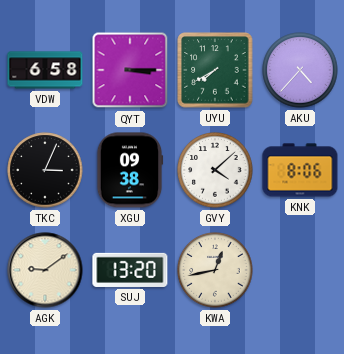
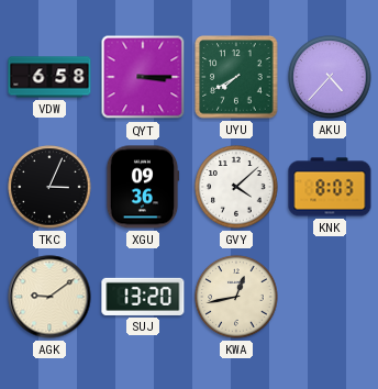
XGU: 09:38 -> 09:36 (143, 187)
KNK: 8:06 -> 8:03 (330, 187)
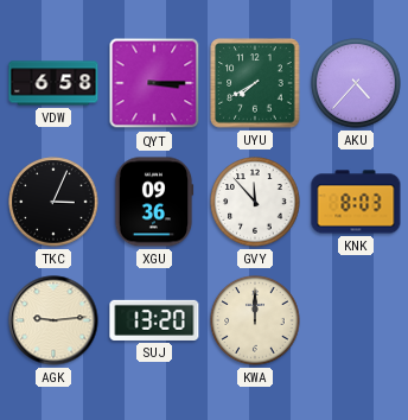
GVY: 4:08 -> 11:53 (255, 202)
AGK: 9:09 -> 9:14 (53, 320)
KWA: 12:43 -> 12:00 (255, 320)
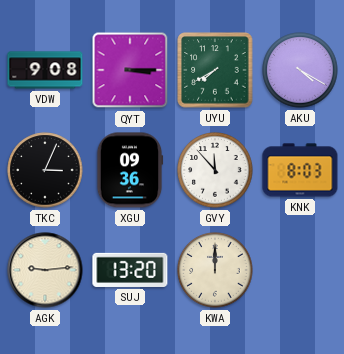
VDW: 6:58 -> 9:08 (45, 70)
AKU: 4:37 -> 4:20 (300, 70)
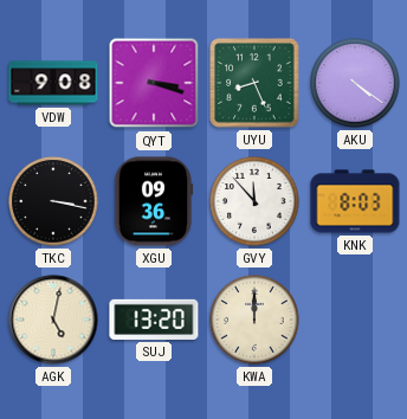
QYT: 3:15 -> 3:18 (154, 83)
UYU: 7:40 -> 8:26 (254, 83)
AKU: 4:20 -> 4:21 (355, 83)
TKC: 3:04 -> 3:17 (53, 201)
AGK: 9:14 -> 5:02 (53, 320)
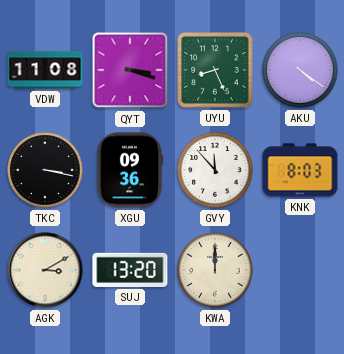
VDW: 9:08 -> 11:08 (45, 70)
AGK: 5:02 -> 3:10 (45, 270)
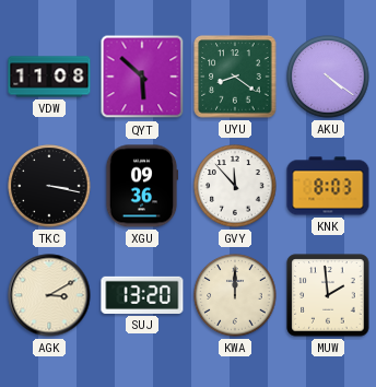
QYT: 3:18 -> 5:52 (142, 77)
UYU: 8:26 -> 8:21 (235, 77)
MUW: none -> 1:59 (328, 295)
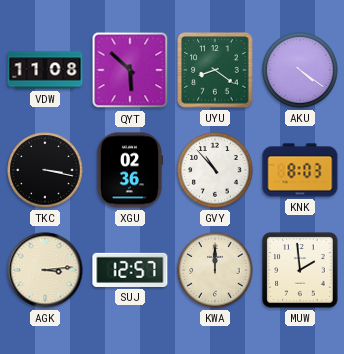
XGU: 09:36 -> 02:36 (130, 170)
GVY: 11:53 -> 10:53 (215, 170)
AGK: 3:10 -> 3:14 (45, 270)
SUJ: 13:20 -> 12:57 (130, 270)
